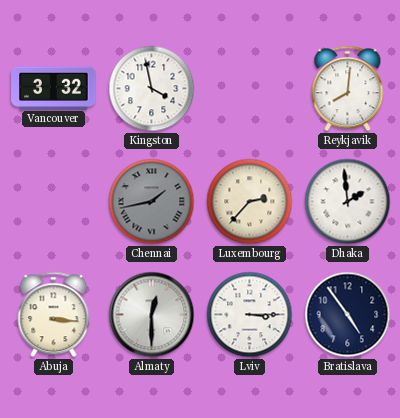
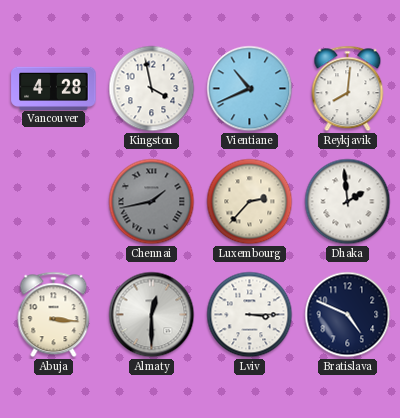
Vancouver: 3:32 -> 4:28 (54, 88)
Vientiane: none -> 10:41 (250, 89)
Bratislava: 4:54 -> 4:49 (348, 315)
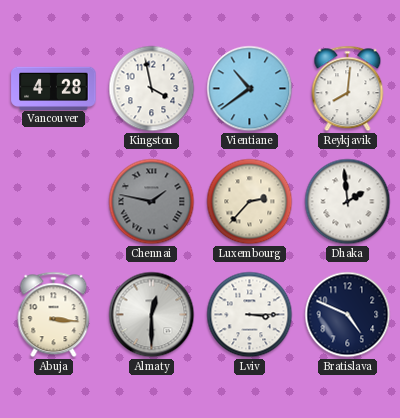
Vientiane: 10:41 -> 10:39 (250, 89)
Chennai: 1:43 -> 1:47 (152, 202)
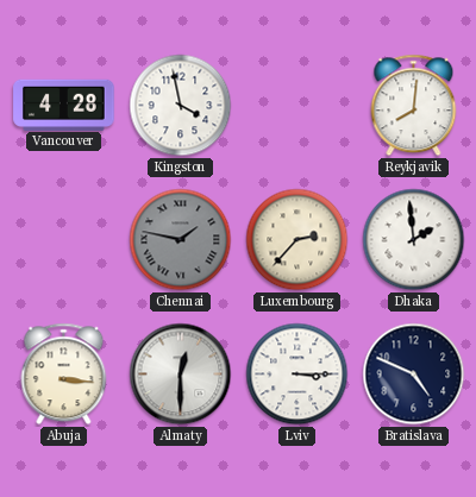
Vientiane: 10:39 -> none (250, 89)
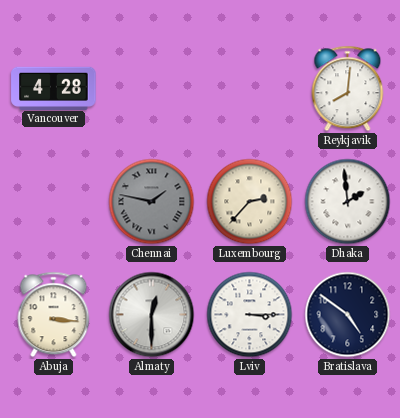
Kingston: 3:58 -> none (181, 106)
Bratislava: 4:49 -> 4:51 (348, 315)
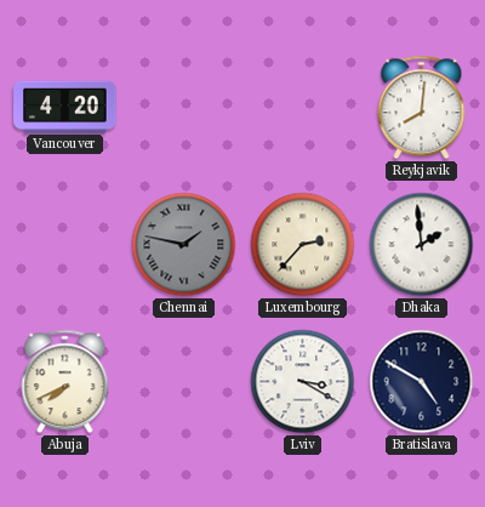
Vancouver: 4:28 -> 4:20 (65, 107)
Abuja: 3:16 -> 7:41 (65, 382)
Almaty: 12:30 -> none (152, 315)
Lviv: 3:15 -> 3:20 (303, 382)
Bratislava: 4:51 -> 4:50 (422, 382)
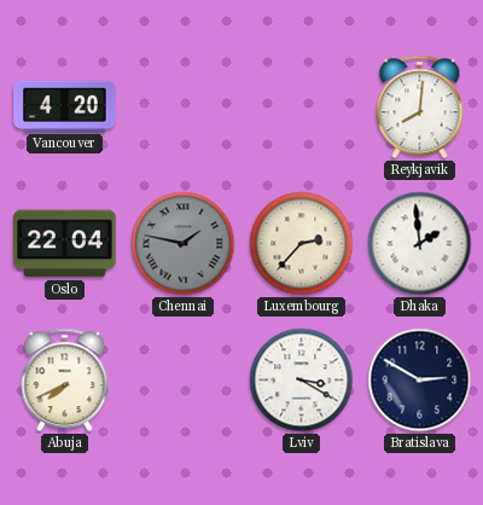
Oslo: none -> 22:04 (65, 244)
Bratislava: 4:50 -> 2:50 (420, 381)
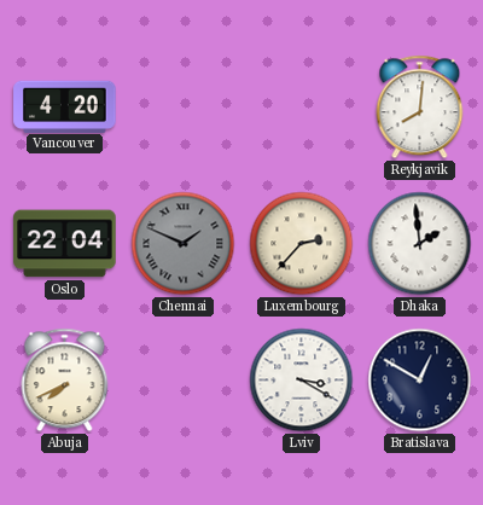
Chennai: 1:47 -> 1:49 (184, 244)
Bratislava: 2:50 -> 12:50 (420, 381)
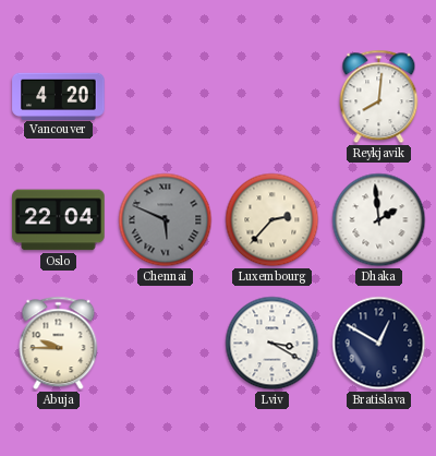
Chennai: 1:49 -> 5:49 (166, 220)
Abuja: 7:41 -> 9:45 (59, 344)
